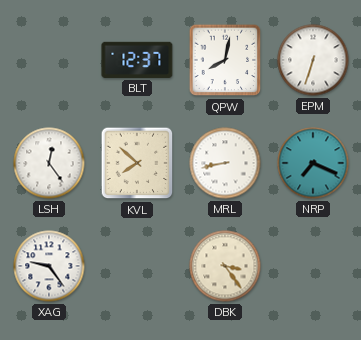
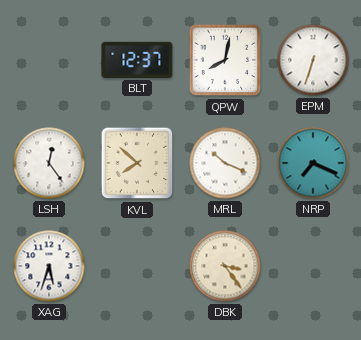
MRL: 8:43 -> 10:19 (225, 163)
XAG: 9:24 -> 5:33 (49, 266)
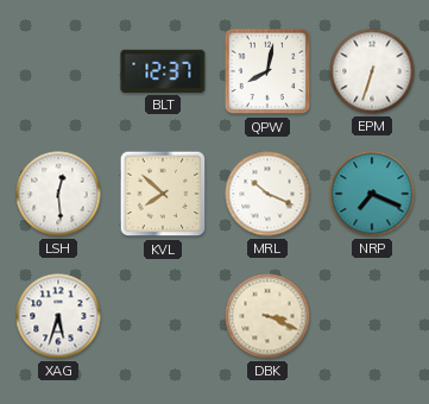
LSH: 12:24 -> 12:29 (58, 194)
DBK: 3:24 -> 3:19 (267, 316)
